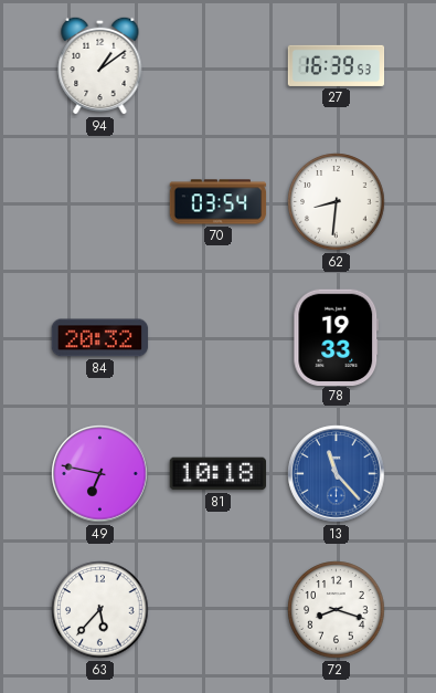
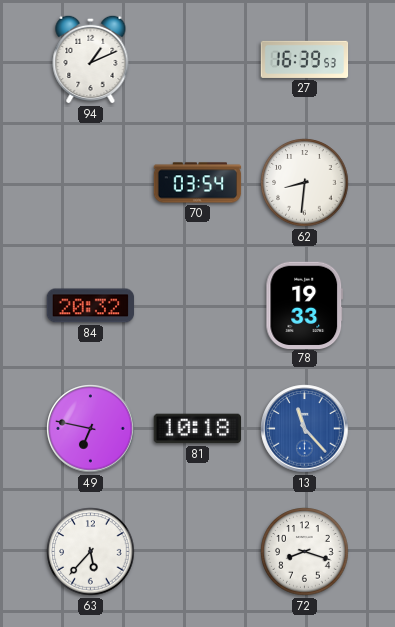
94: 1:09 -> 1:11 (91, 59)
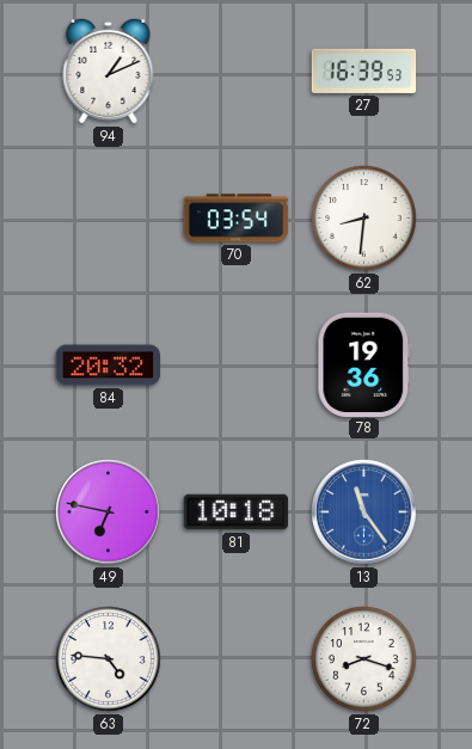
78: 19:33 -> 19:36 (364, 364)
13: 11:23 -> 11:24 (364, 512)
63: 5:37 -> 4:46 (109, 659)
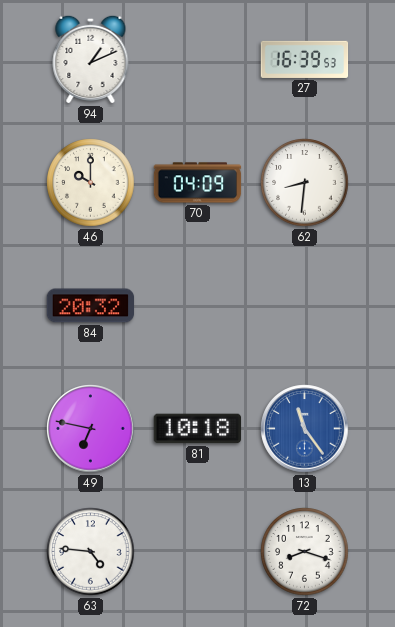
46: none -> 10:00 (91, 183)
70: 03:54 -> 04:09 (198, 183)
78: 19:36 -> none (364, 364)
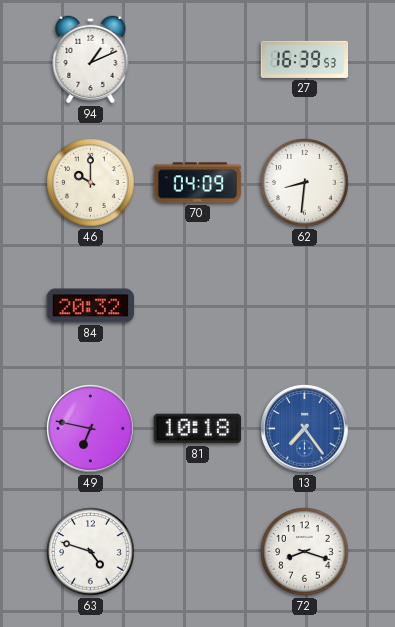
13: 11:24 -> 7:24 (305, 429)
63: 4:46 -> 4:48 (91, 552)
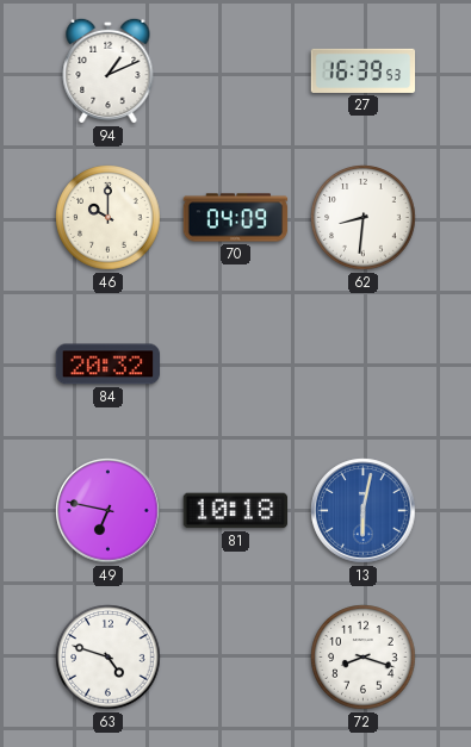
13: 7:24 -> 6:02 (364, 511)
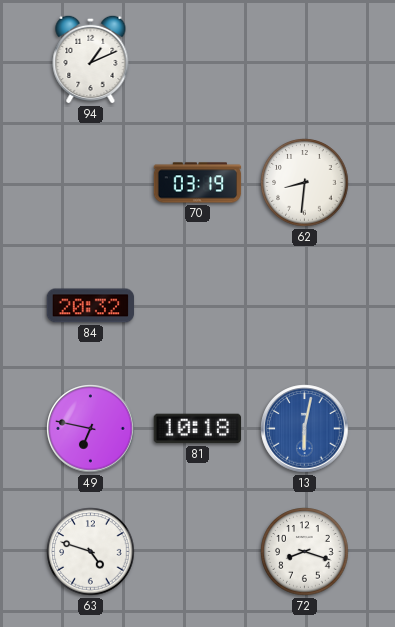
27: 16:39 -> none (364, 70)
46: 10:00 -> none (109, 218)
70: 04:09 -> 03:19 (198, 183)
